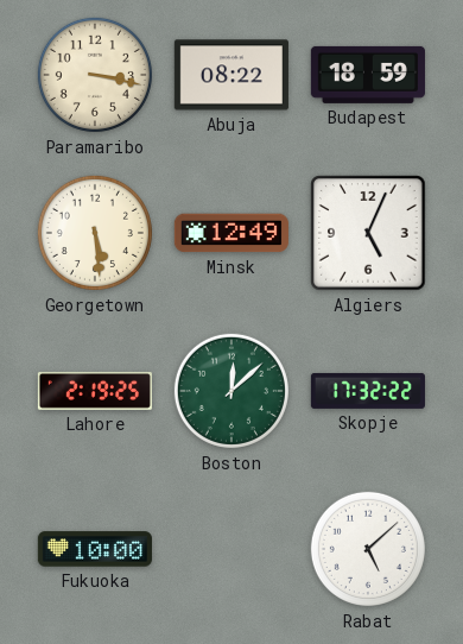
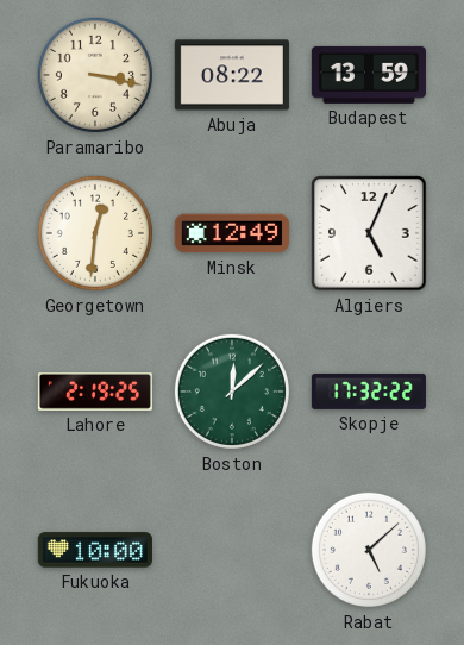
Budapest: 18:59 -> 13:59 (369, 75)
Georgetown: 5:29 -> 12:31 (95, 233)
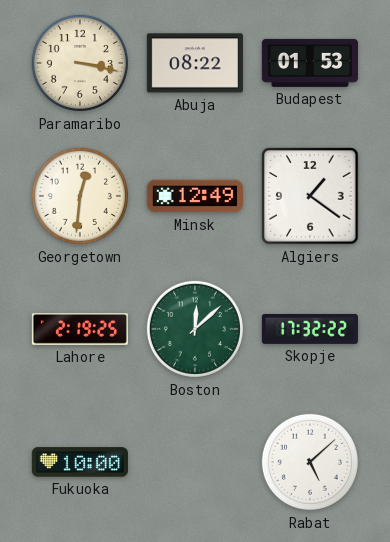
Budapest: 13:59 -> 01:53 (310, 63)
Algiers: 5:04 -> 1:21 (310, 196)
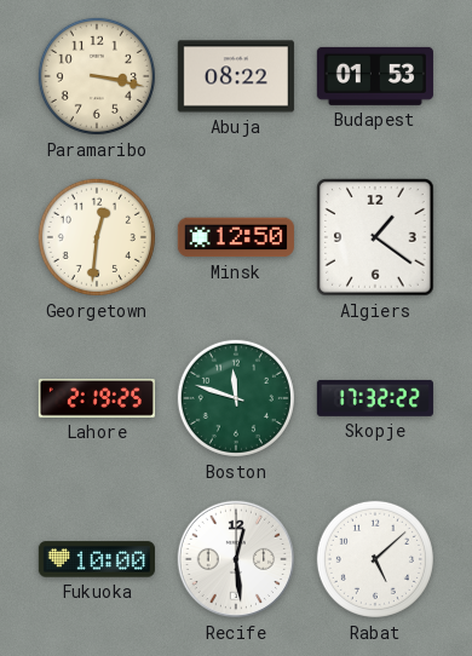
Minsk: 12:49 -> 12:50 (236, 237)
Boston: 12:08 -> 11:48 (236, 398)
Recife: none -> 12:29 (236, 559)
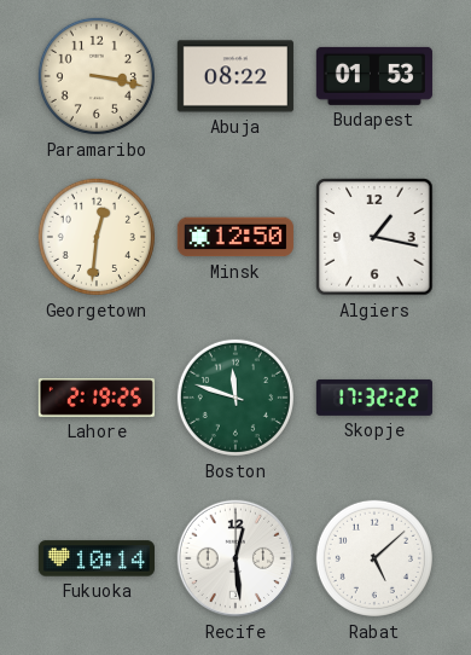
Algiers: 1:21 -> 1:17 (374, 237)
Fukuoka: 10:00 -> 10:14 (97, 558)
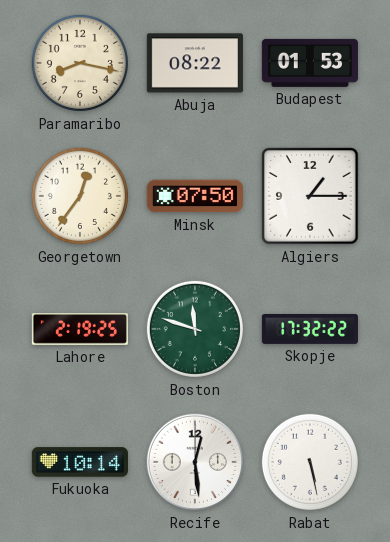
Paramaribo: 3:17 -> 8:17 (80, 63)
Georgetown: 12:31 -> 12:36 (80, 196)
Minsk: 12:50 -> 07:50 (195, 196)
Algiers: 1:17 -> 1:15 (310, 196)
Rabat: 5:08 -> 5:28 (310, 462)
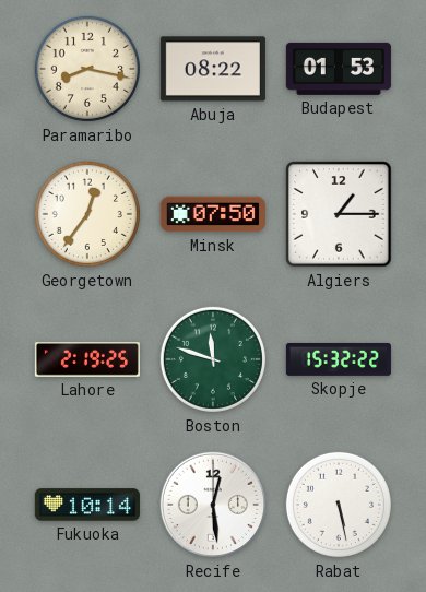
Skopje: 17:32 -> 15:32 (339, 359)
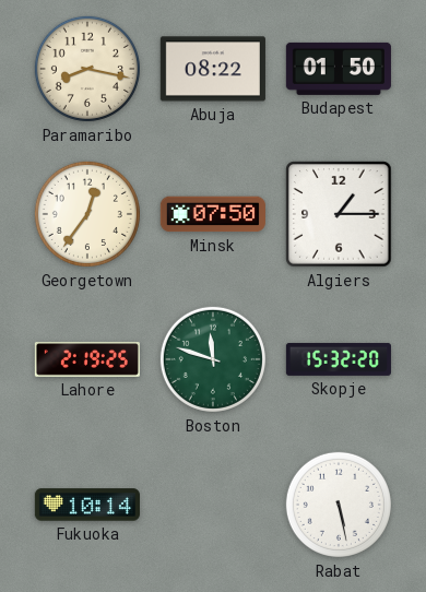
Budapest: 01:53 -> 01:50 (339, 69)
Skopje: 15:32:22 -> 15:32:20 (339, 359)
Recife: 12:29 -> none (213, 505)
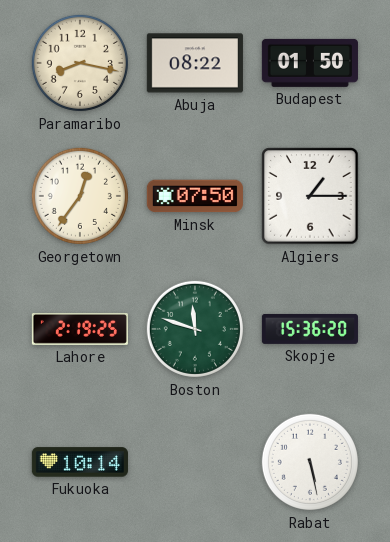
Skopje: 15:32 -> 15:36 (310, 329)
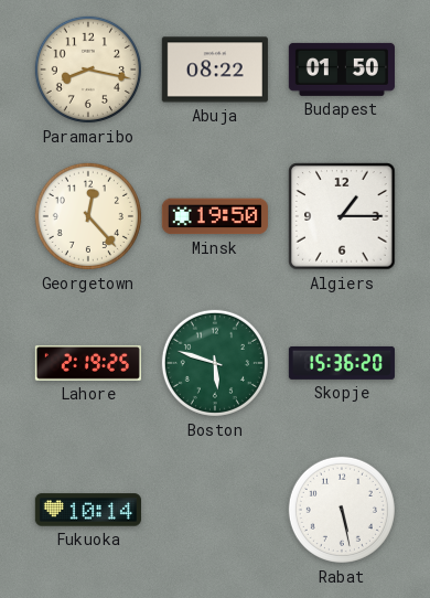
Georgetown: 12:36 -> 12:23 (88, 216)
Minsk: 07:50 -> 19:50 (215, 216)
Boston: 11:48 -> 5:48 (215, 363)
